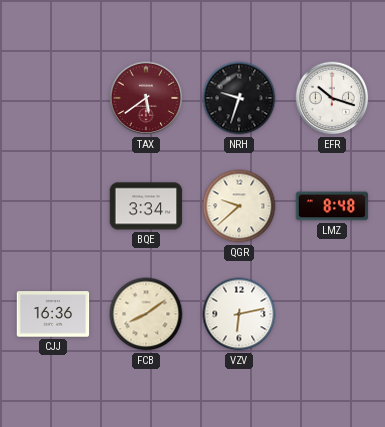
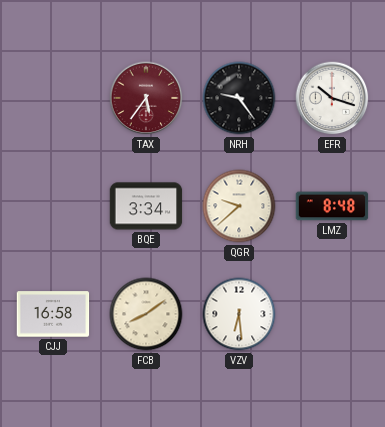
TAX: 5:39 -> 5:36 (146, 98)
NRH: 9:33 -> 9:24 (239, 98)
CJJ: 16:36 -> 16:58 (53, 314)
VZV: 6:13 -> 6:29 (239, 314)
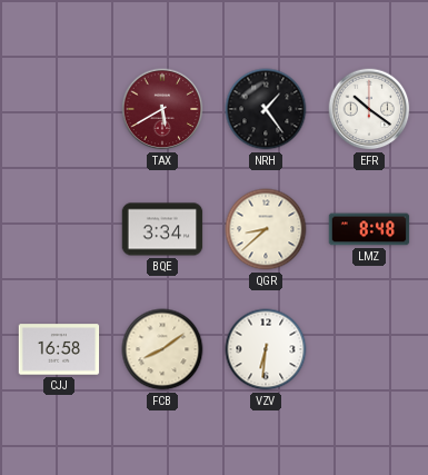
TAX: 5:36 -> 5:40 (162, 109)
NRH: 9:24 -> 1:24 (266, 109)
EFR: 10:18 -> 10:21 (369, 109)
QGR: 9:38 -> 8:38 (266, 229)
VZV: 6:29 -> 6:31 (266, 349)
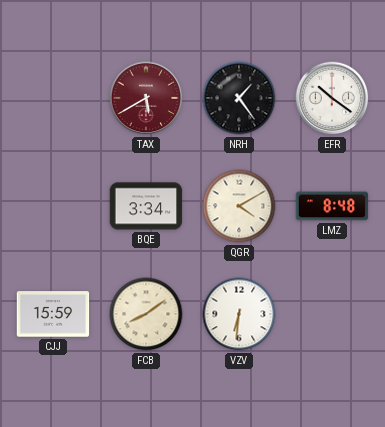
QGR: 8:38 -> 4:10 (239, 206)
CJJ: 16:58 -> 15:59 (53, 314)
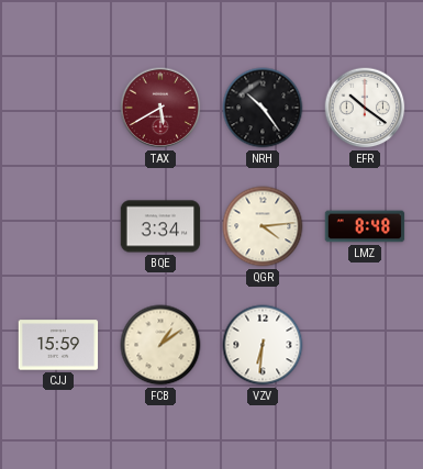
NRH: 1:24 -> 10:24 (263, 108)
QGR: 4:10 -> 4:14 (263, 226)
FCB: 8:09 -> 1:09 (160, 345)
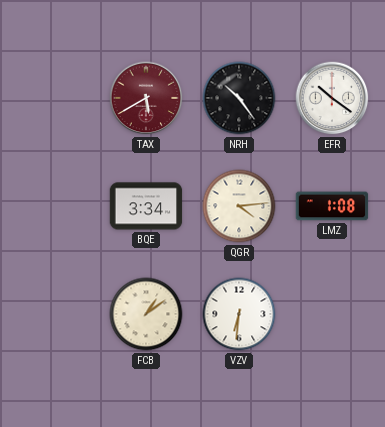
LMZ: 8:48 -> 1:08 (332, 206)
CJJ: 15:59 -> none (58, 345)
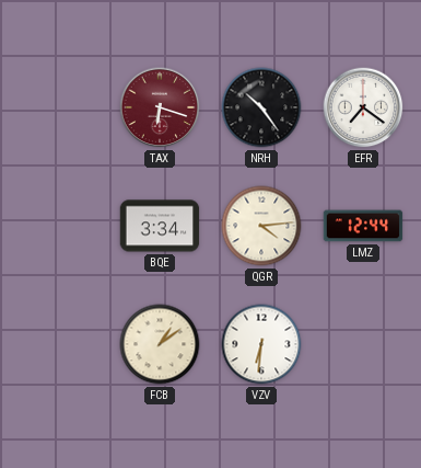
TAX: 5:40 -> 6:18 (160, 107)
EFR: 10:21 -> 7:21 (363, 107)
LMZ: 1:08 -> 12:44 (363, 226)
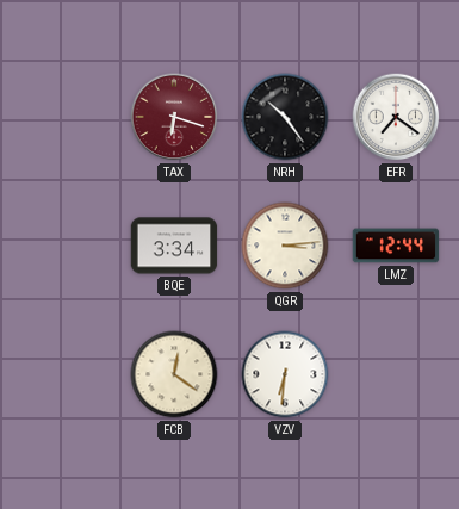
QGR: 4:14 -> 3:14 (285, 246)
FCB: 1:09 -> 12:21 (174, 374)
